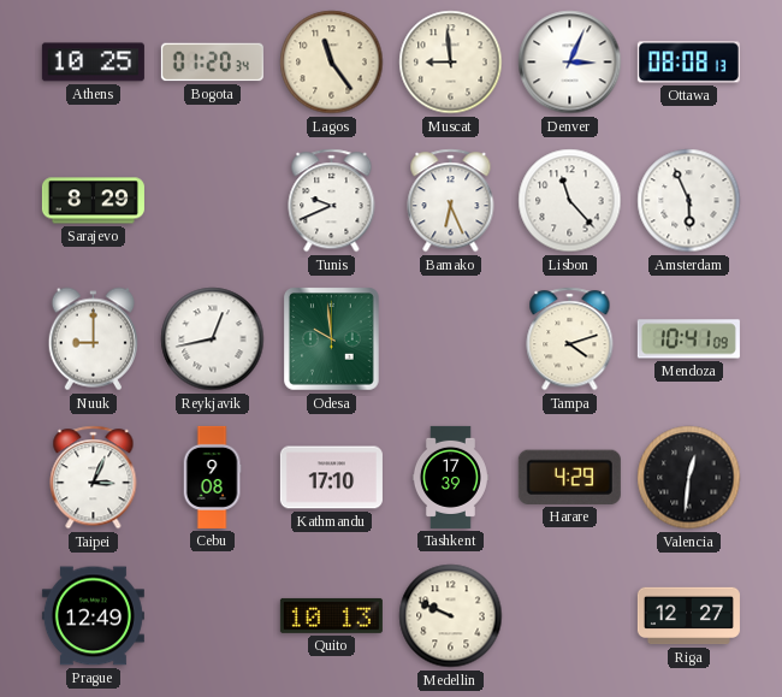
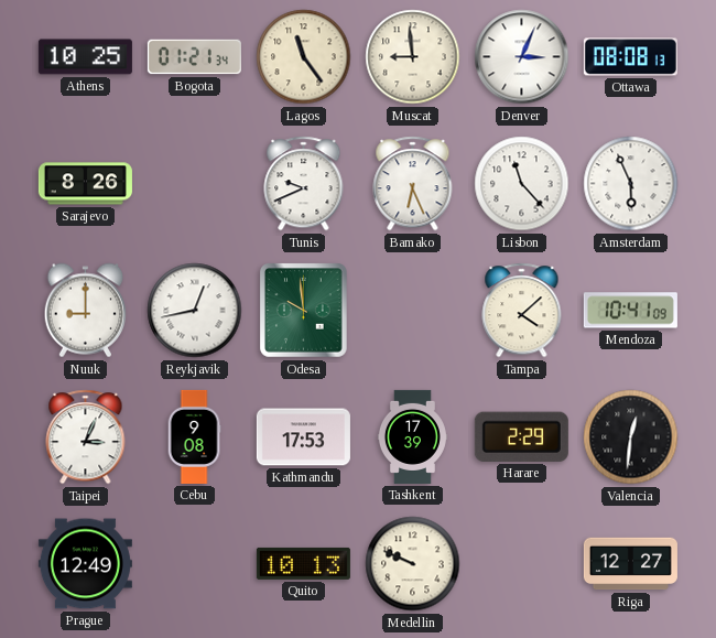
Bogota: 01:20 -> 01:21 (194, 57)
Sarajevo: 8:29 -> 8:26 (85, 184)
Tampa: 4:12 -> 4:08 (522, 311)
Kathmandu: 17:10 -> 17:53 (303, 437)
Harare: 4:29 -> 2:29 (521, 436)
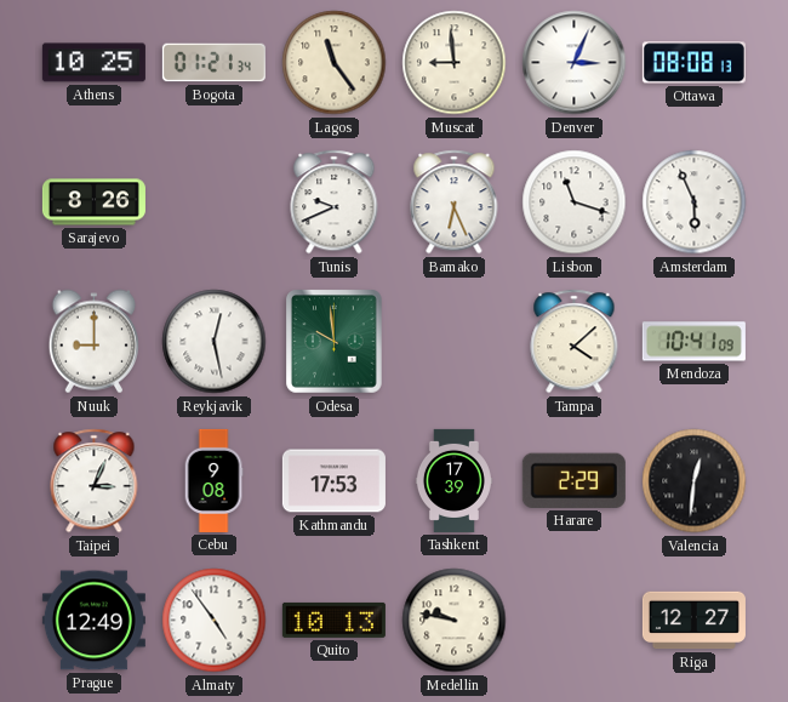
Lisbon: 11:23 -> 11:18 (575, 202)
Reykjavik: 12:43 -> 12:28 (215, 342)
Almaty: none -> 4:54 (215, 621)
Medellin: 9:49 -> 9:47 (455, 621)
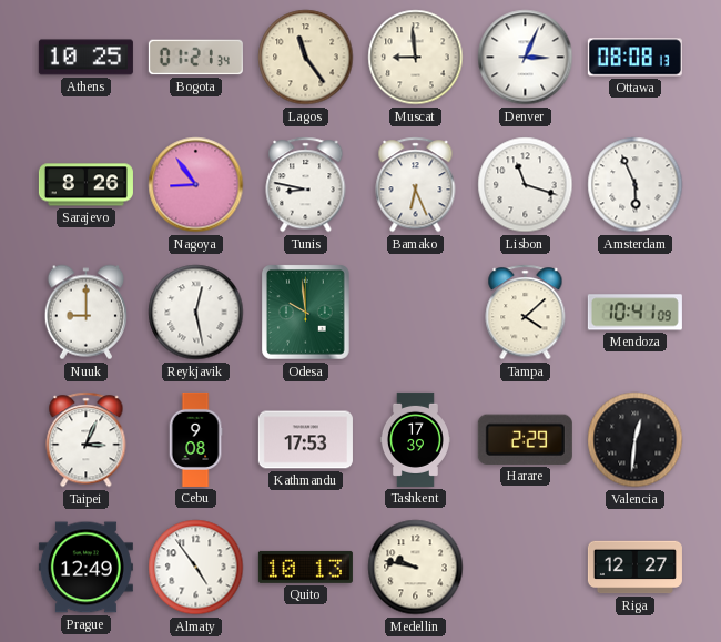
Nagoya: none -> 8:54 (196, 185)
Tunis: 9:41 -> 8:47 (306, 185)
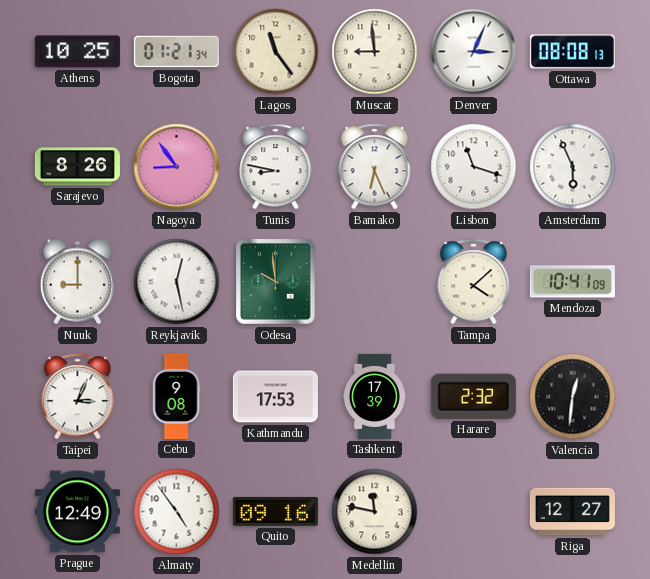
Harare: 2:29 -> 2:32 (473, 396)
Quito: 10:13 -> 09:16 (275, 511)
Medellin: 9:47 -> 11:47 (375, 512)
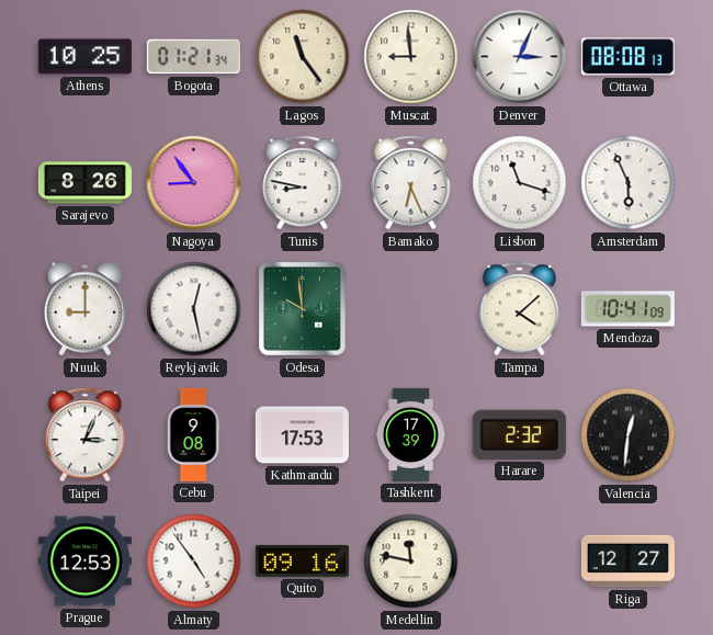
Prague: 12:49 -> 12:53 (84, 562)
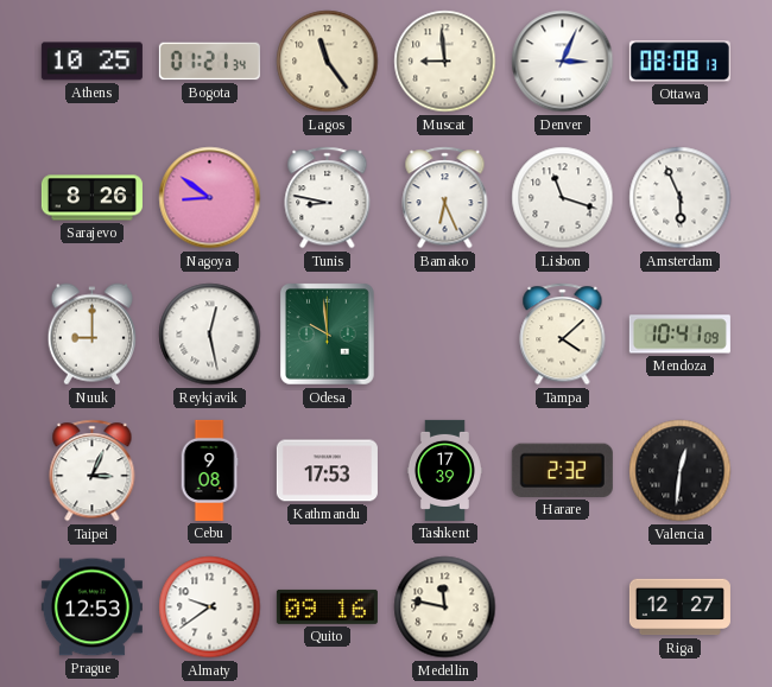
Nagoya: 8:54 -> 8:51 (210, 198)
Almaty: 4:54 -> 9:39 (210, 608)
